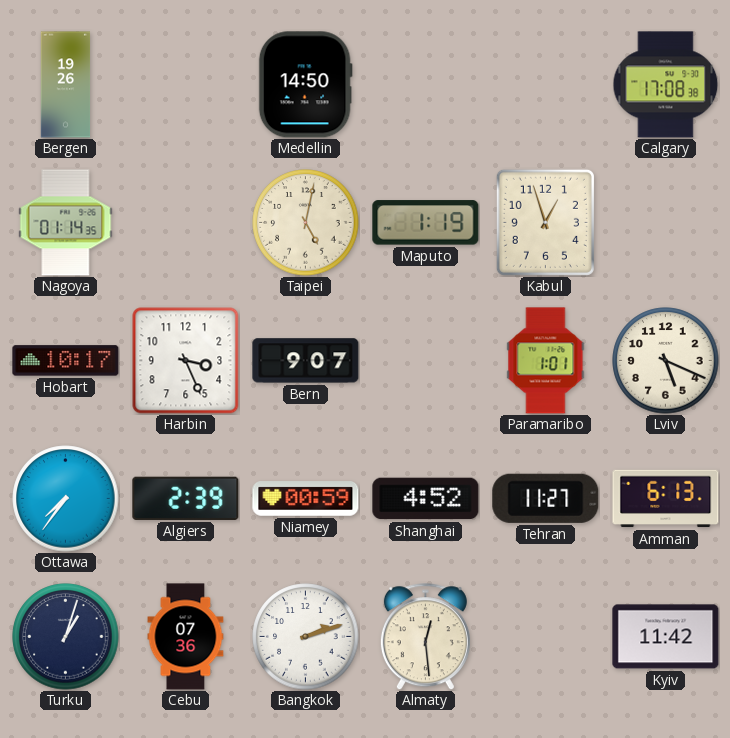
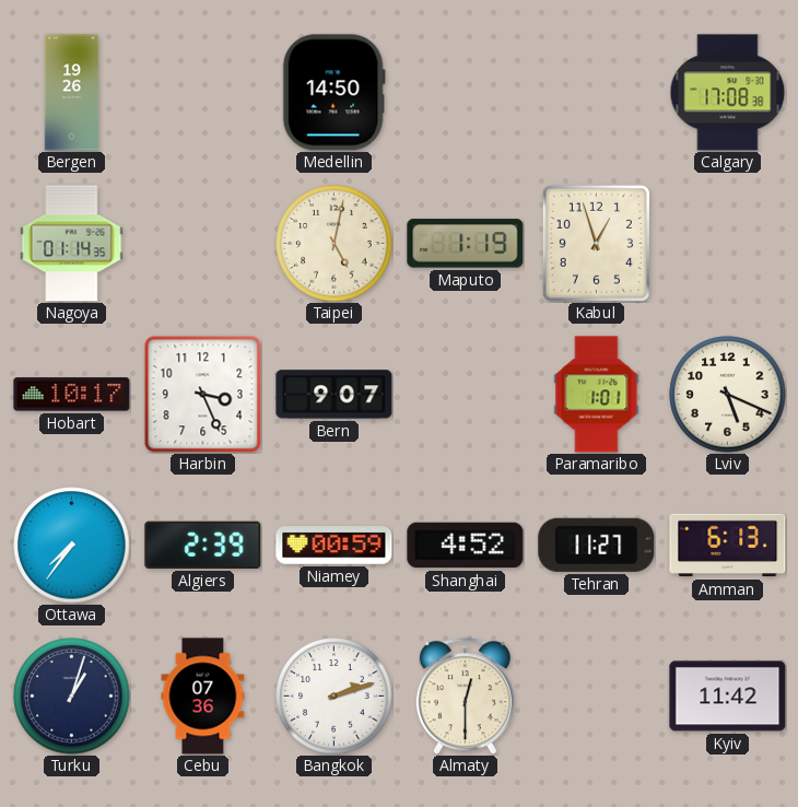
Almaty: 12:29 -> 12:30 (465, 697)
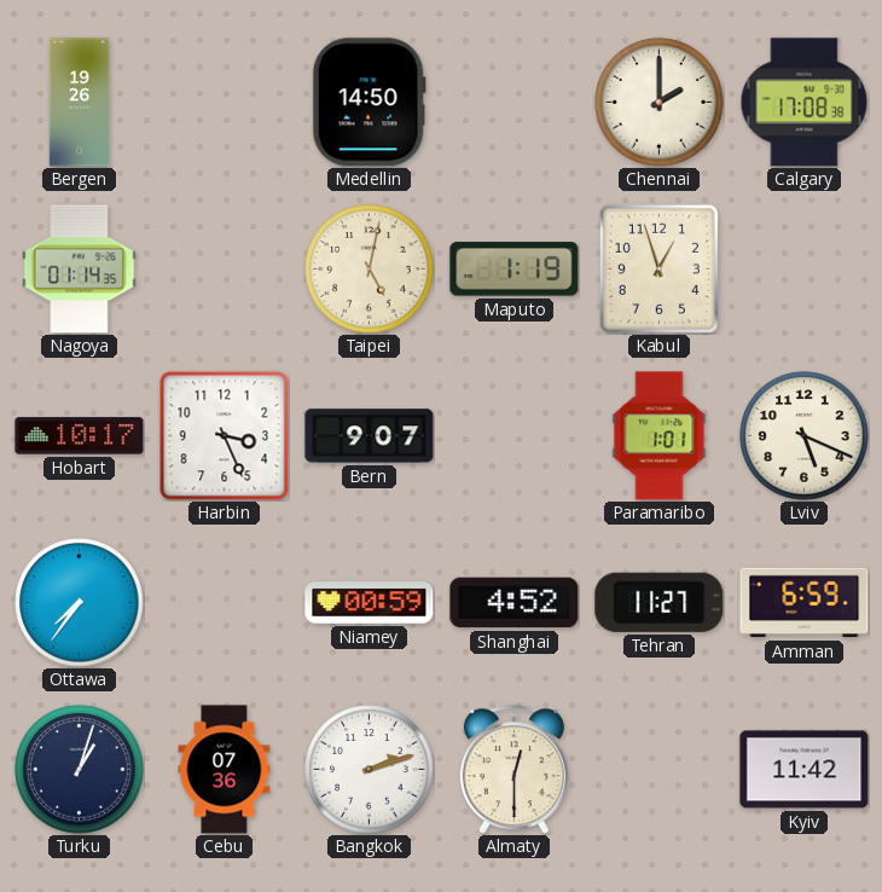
Chennai: none -> 2:00 (660, 103)
Algiers: 2:39 -> none (203, 545)
Amman: 6:13 -> 6:59 (805, 603)
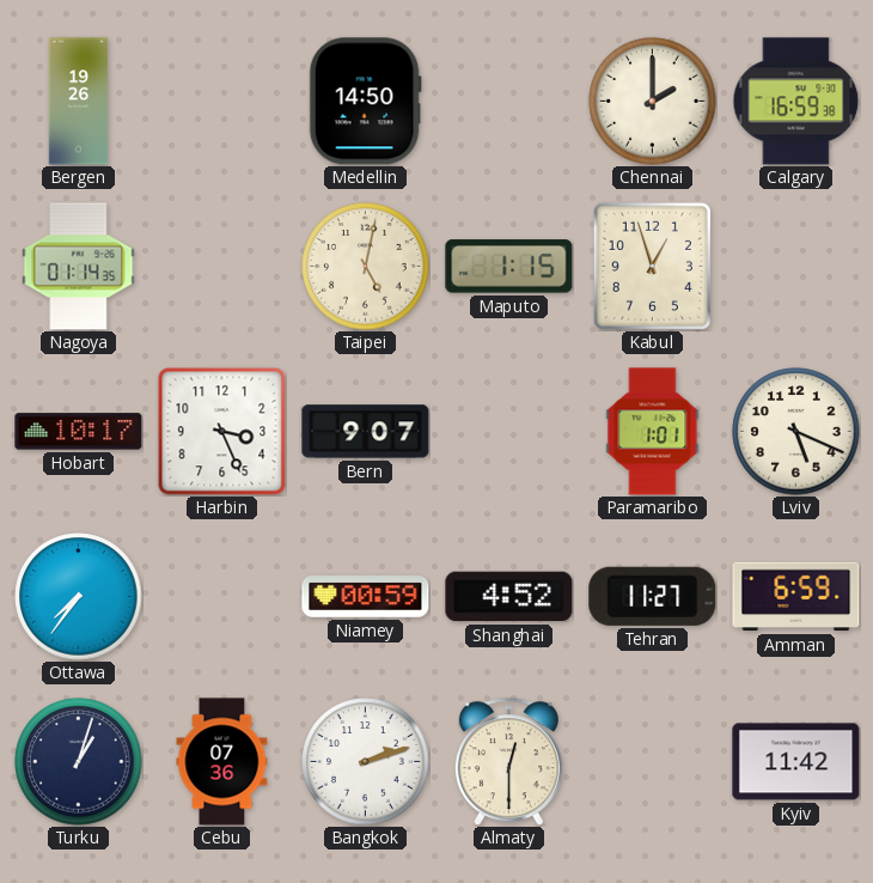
Calgary: 17:08 -> 16:59 (796, 102)
Maputo: 1:19 -> 1:15 (509, 267)
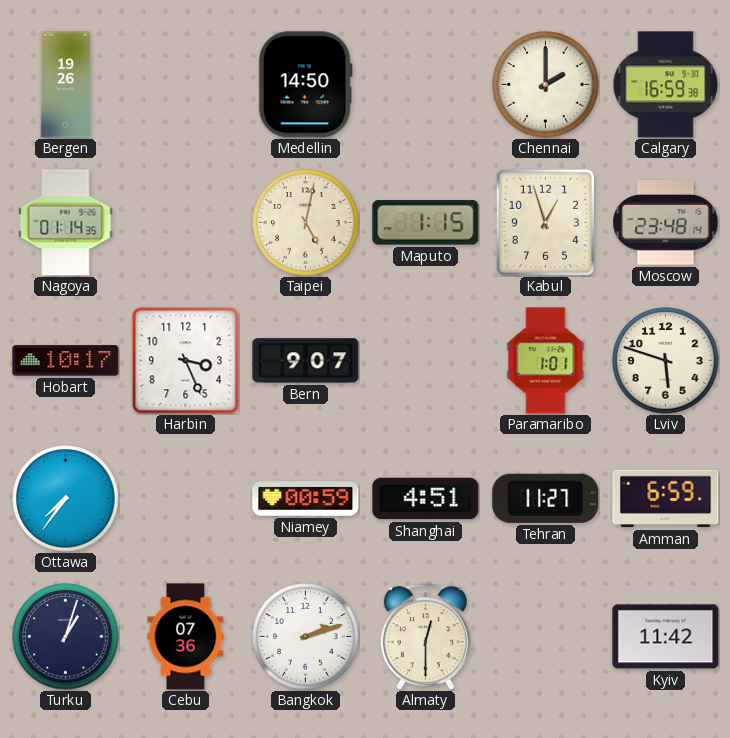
Moscow: none -> 23:48 (666, 223)
Lviv: 5:19 -> 5:48 (666, 361)
Shanghai: 4:52 -> 4:51 (426, 499)
